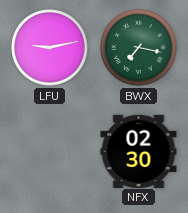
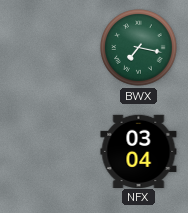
LFU: 9:13 -> none (50, 48)
NFX: 02:30 -> 03:04 (139, 151)
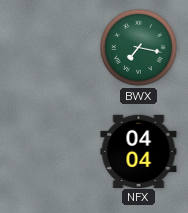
NFX: 03:04 -> 04:04 (139, 151)
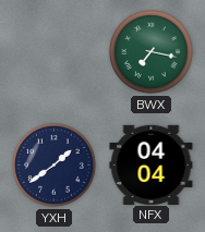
YXH: none -> 1:39 (55, 166)
